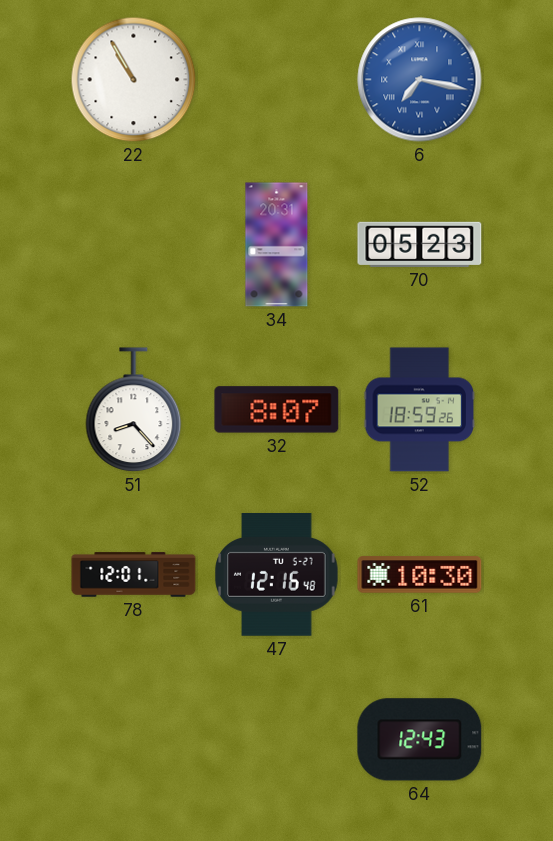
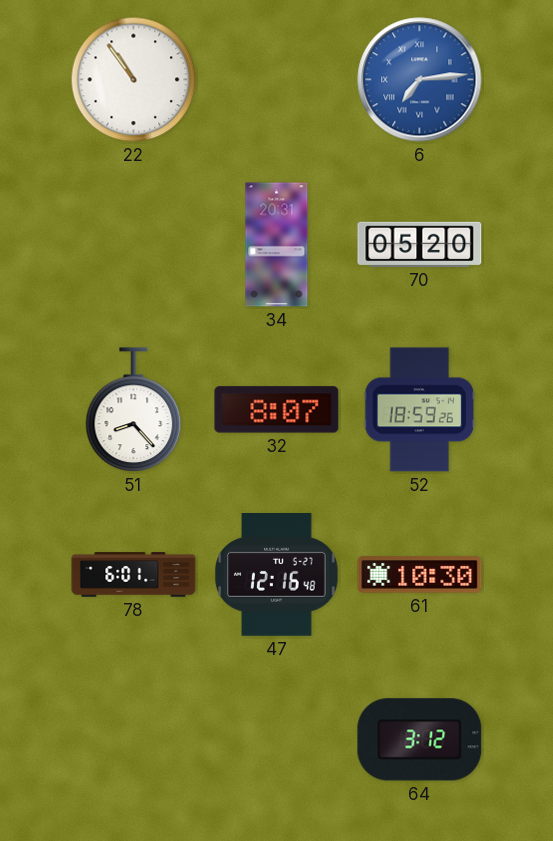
22: 10:55 -> 10:54 (134, 80)
6: 7:17 -> 7:14 (420, 80)
70: 05:23 -> 05:20 (420, 244)
78: 12:01 -> 6:01 (134, 575)
64: 12:43 -> 3:12 (420, 740)
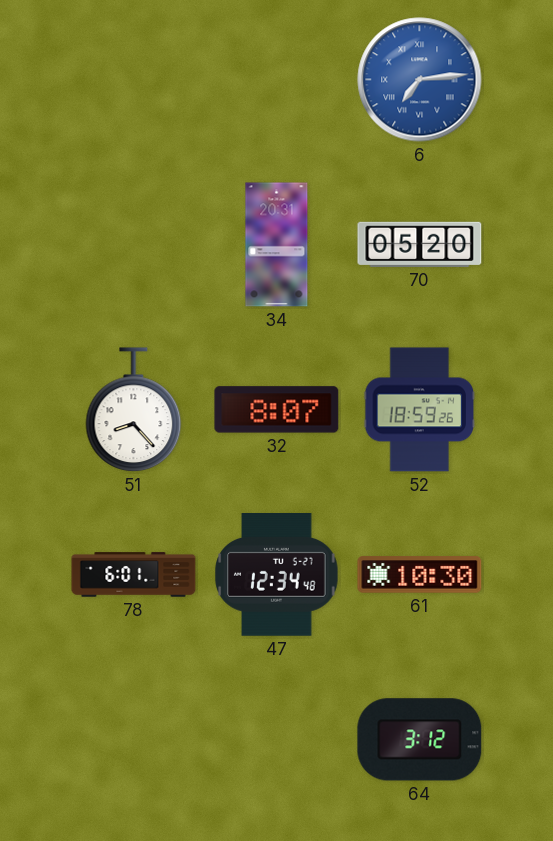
22: 10:54 -> none (134, 80)
47: 12:16 -> 12:34 (277, 575)
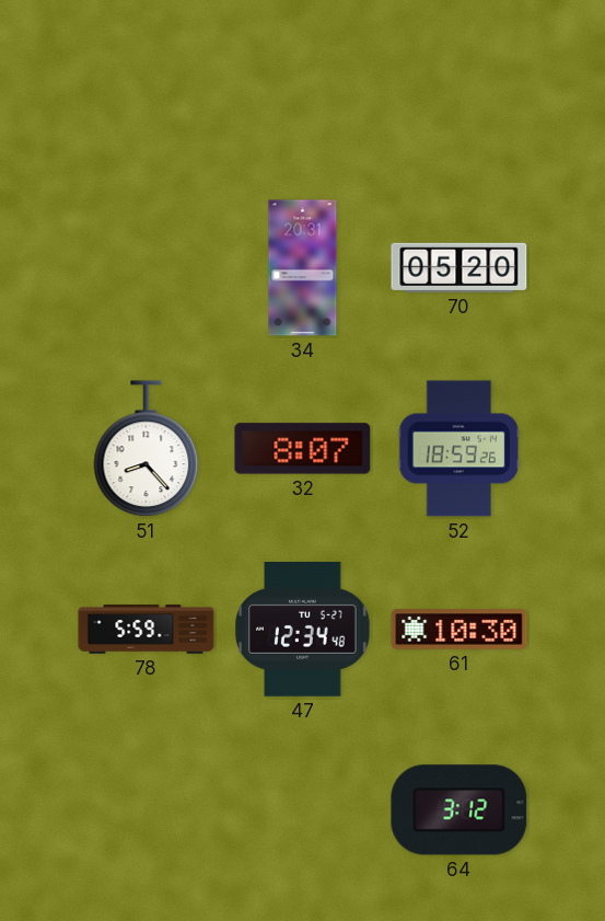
6: 7:14 -> none (420, 80)
78: 6:01 -> 5:59 (147, 630)
